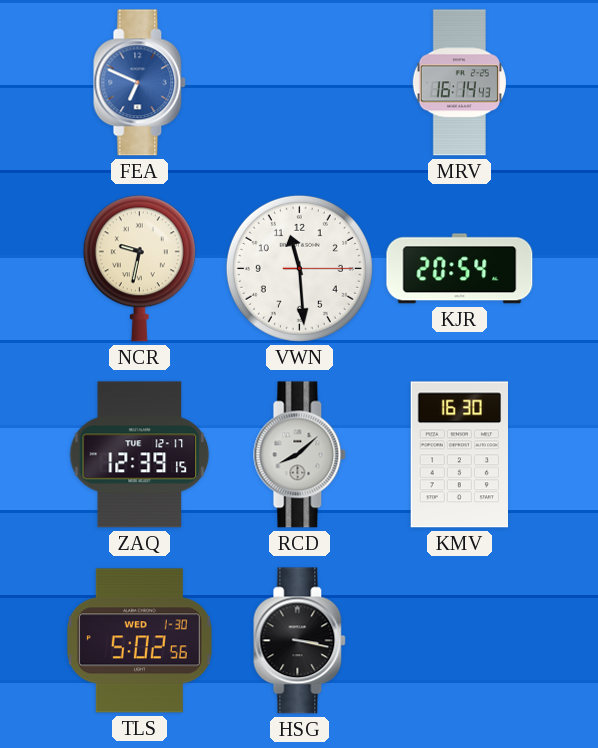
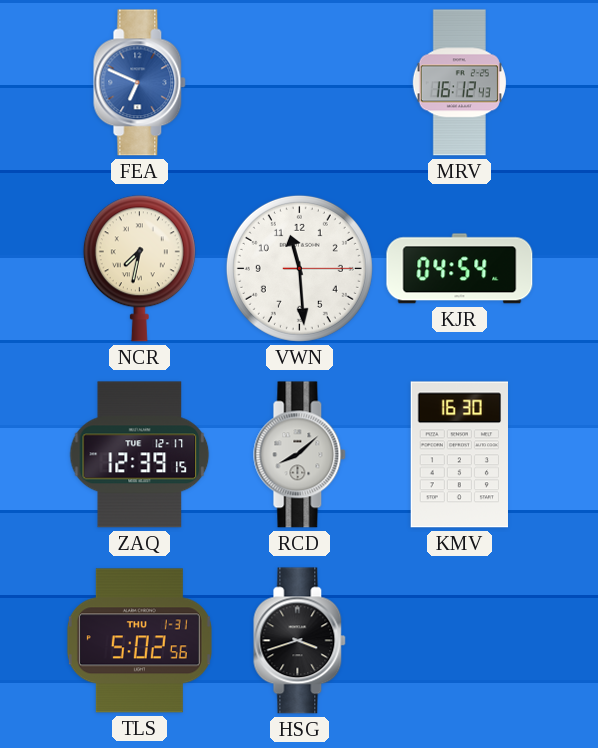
MRV: 16:14 -> 16:12 (459, 83)
NCR: 9:32 -> 7:32 (139, 269)
KJR: 20:54 -> 04:54 (460, 269)
TLS date: WED 1-30 -> THU 1-31 (139, 641)
HSG: 3:17 -> 3:42 (300, 641)
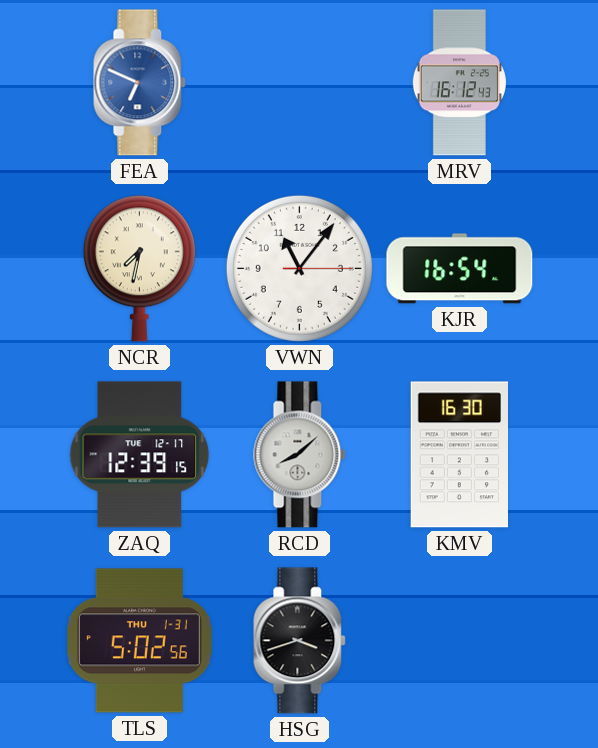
VWN: 11:29 -> 11:06 (299, 268)
KJR: 04:54 -> 16:54 (460, 269)
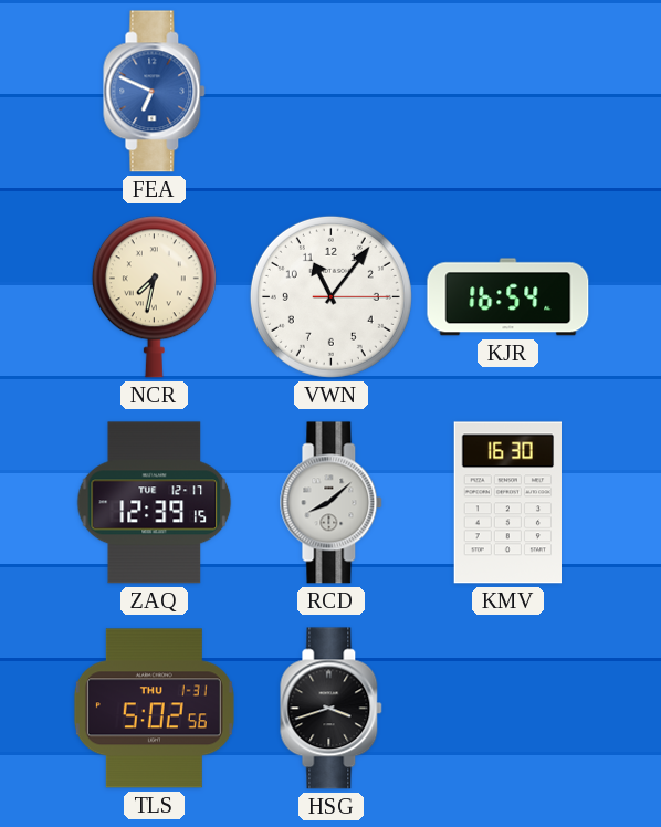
MRV: 16:12 -> none (459, 83)
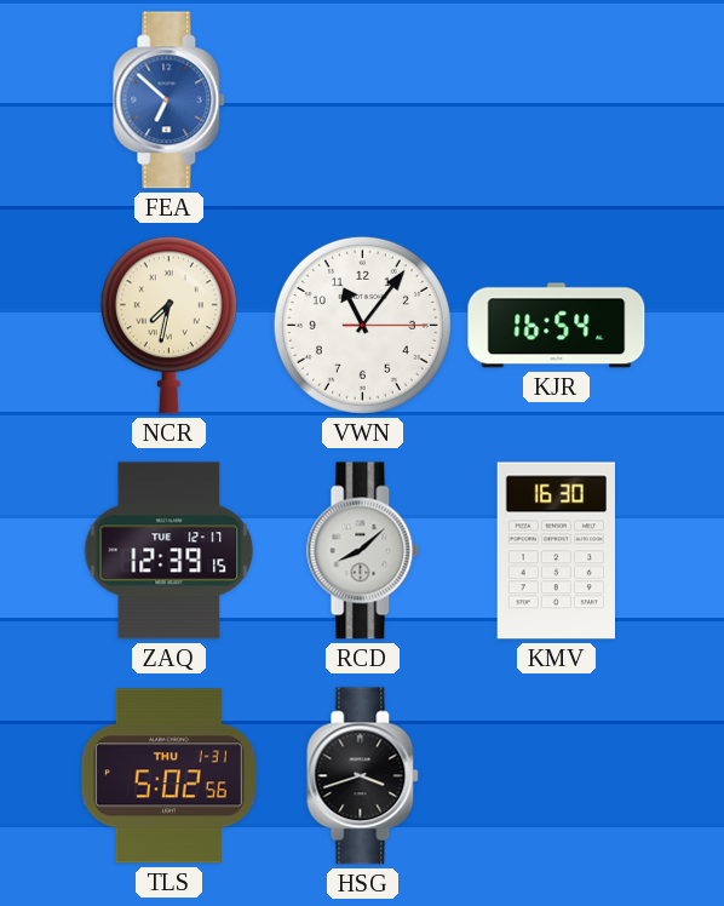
FEA: 6:49 -> 6:52 (169, 101)
